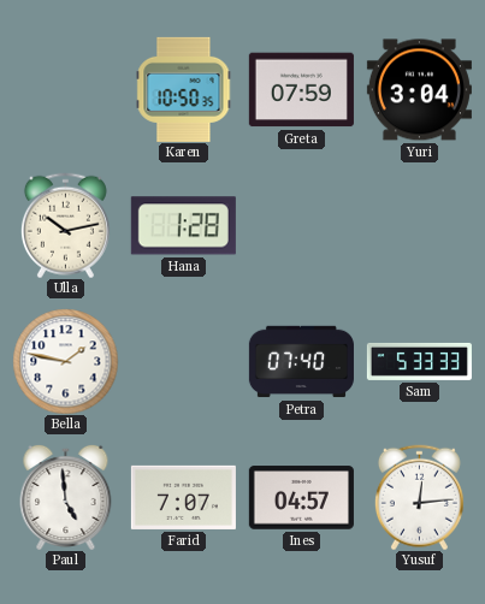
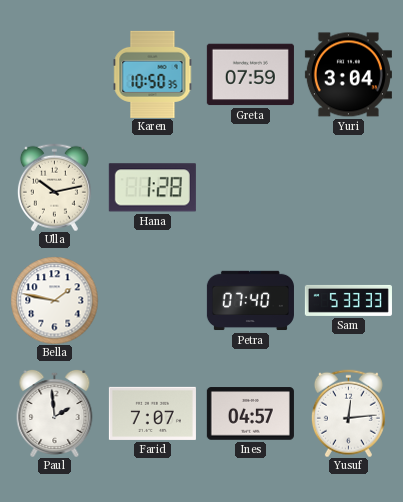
Paul: 4:59 -> 1:59 (55, 413)
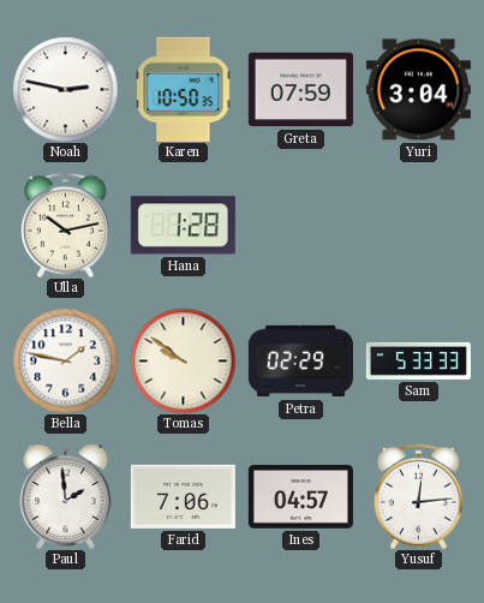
Noah: none -> 2:47 (65, 89)
Tomas: none -> 9:51 (183, 360)
Petra: 07:40 -> 02:29 (300, 362)
Farid: 7:07 -> 7:06 (183, 496)
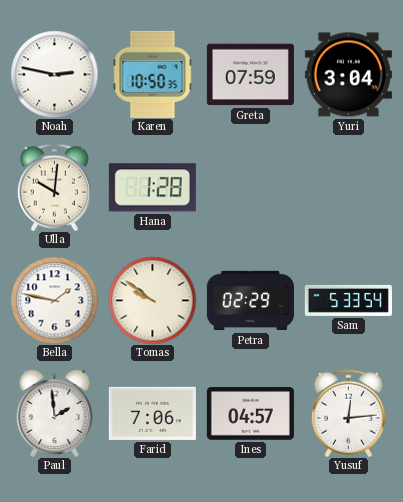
Ulla: 10:13 -> 10:01 (54, 187)
Sam: 5:33:33 -> 5:33:54 (348, 300)
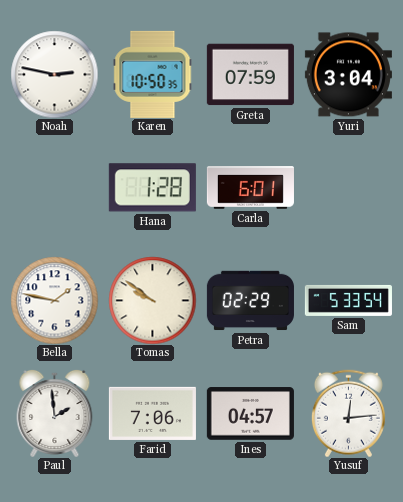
Ulla: 10:01 -> none (54, 187)
Carla: none -> 6:01 (250, 188)
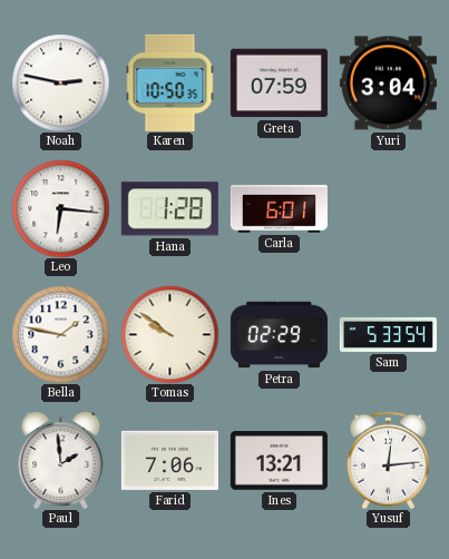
Leo: none -> 6:16 (60, 208)
Ines: 04:57 -> 13:21 (279, 461)
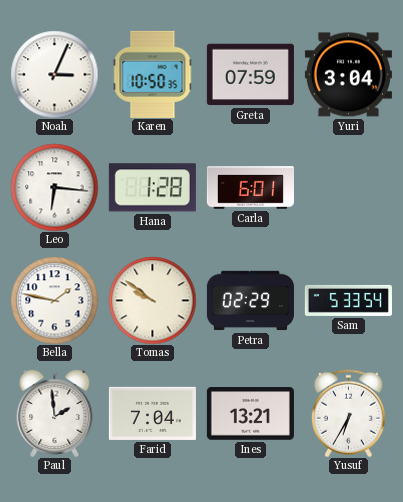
Noah: 2:47 -> 3:04 (54, 74)
Farid: 7:06 -> 7:04 (152, 413)
Yusuf: 12:14 -> 6:35 (348, 413)
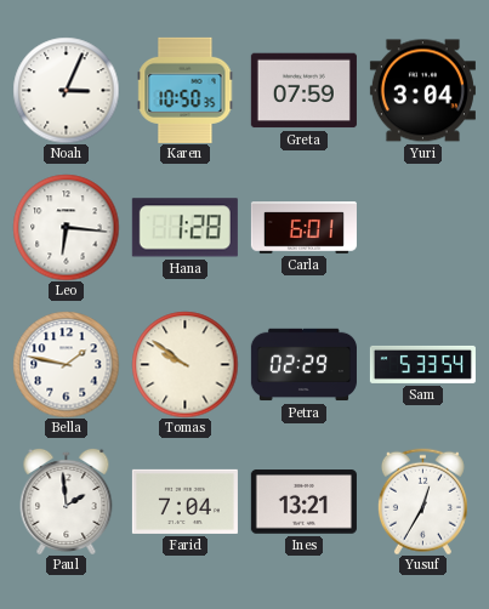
Yusuf: 6:35 -> 12:35 (422, 501)
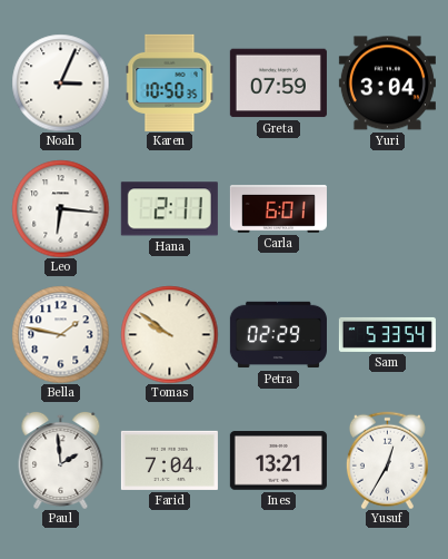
Hana: 1:28 -> 2:11 (169, 209)
